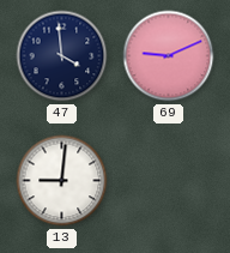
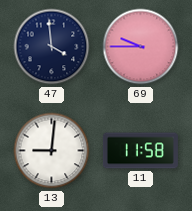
69: 9:11 -> 9:45 (141, 47)
11: none -> 11:58 (140, 151)
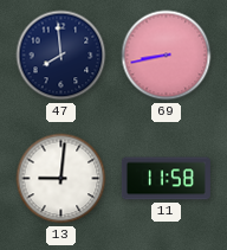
47: 3:59 -> 7:59 (61, 56)
69: 9:45 -> 8:43 (167, 56)
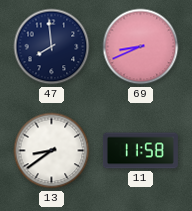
69: 8:43 -> 8:41 (141, 47)
13: 9:01 -> 8:39 (52, 151)
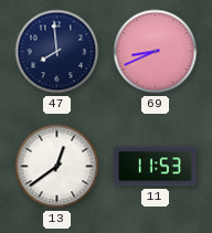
13: 8:39 -> 12:39 (57, 167)
11: 11:58 -> 11:53 (155, 167)
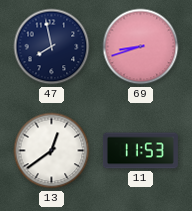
47: 7:59 -> 7:58 (52, 47)
69: 8:41 -> 8:42 (141, 47)
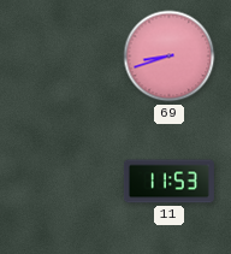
47: 7:58 -> none (52, 47)
13: 12:39 -> none (52, 151)
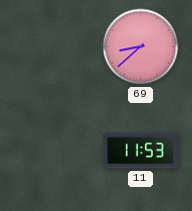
69: 8:42 -> 8:38 (141, 47)
